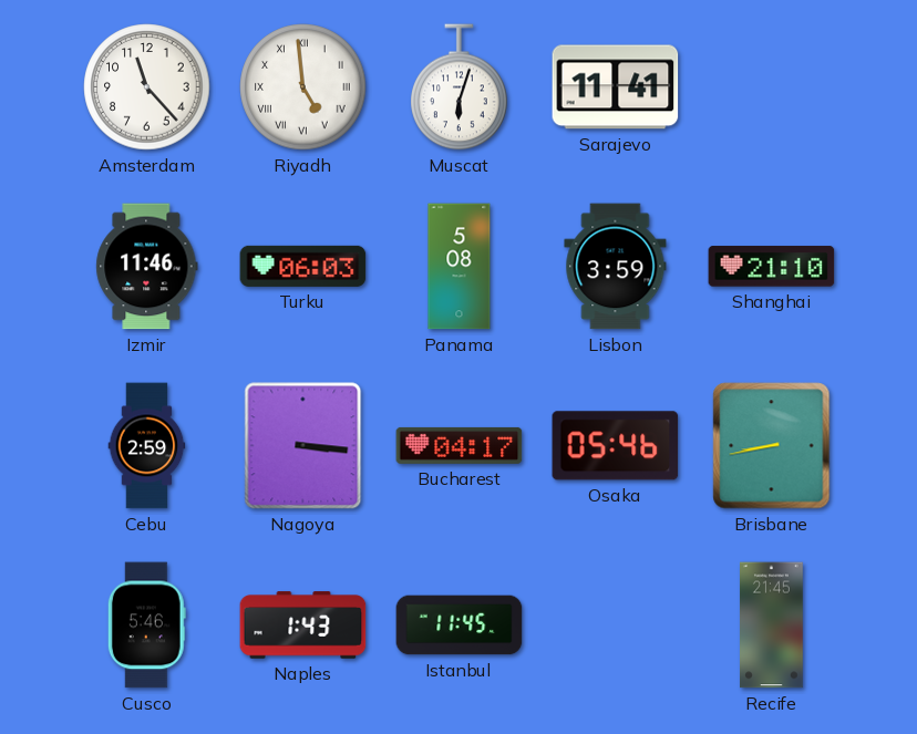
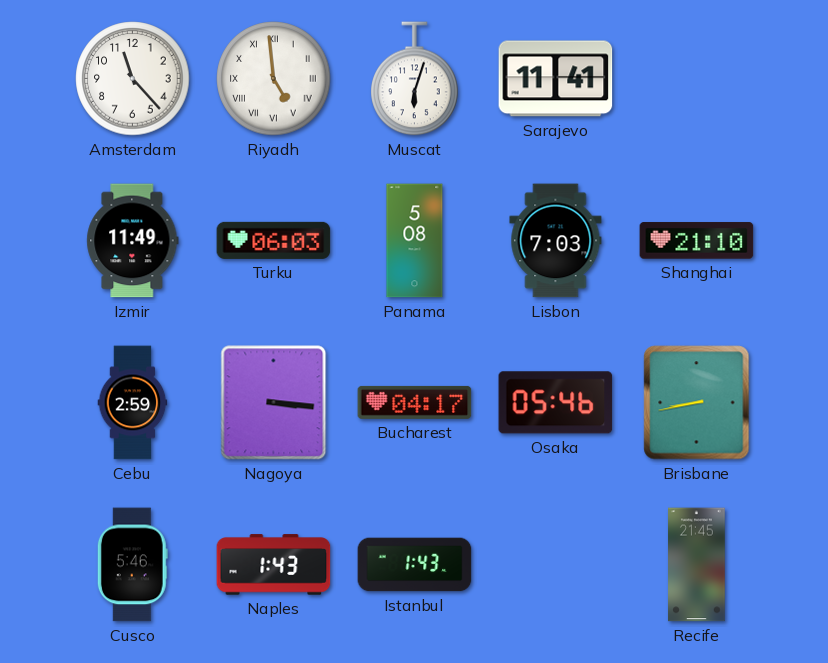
Izmir: 11:46 -> 11:49 (133, 241)
Lisbon: 3:59 -> 7:03 (556, 241)
Istanbul: 11:45 -> 1:43 (415, 565)
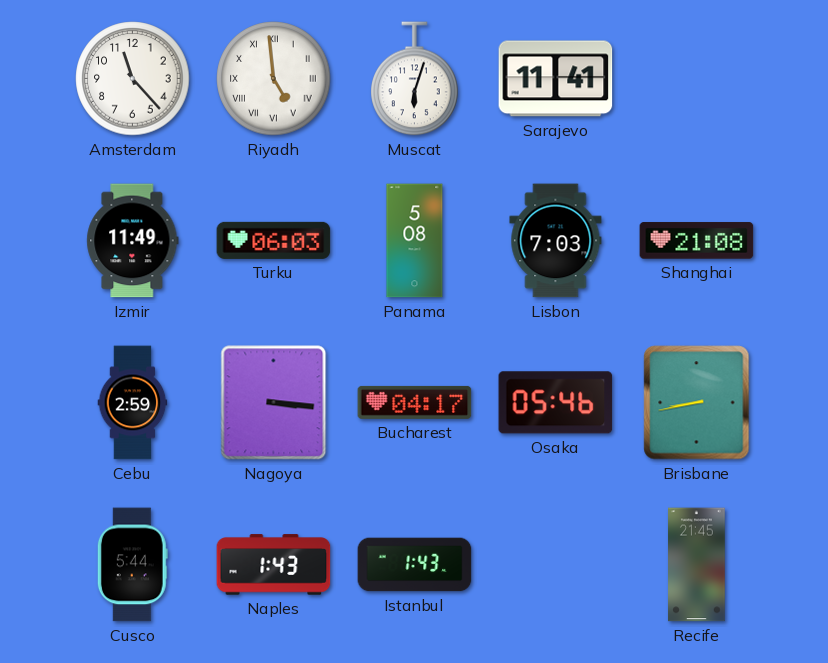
Shanghai: 21:10 -> 21:08 (697, 241)
Cusco: 5:46 -> 5:44 (132, 565)
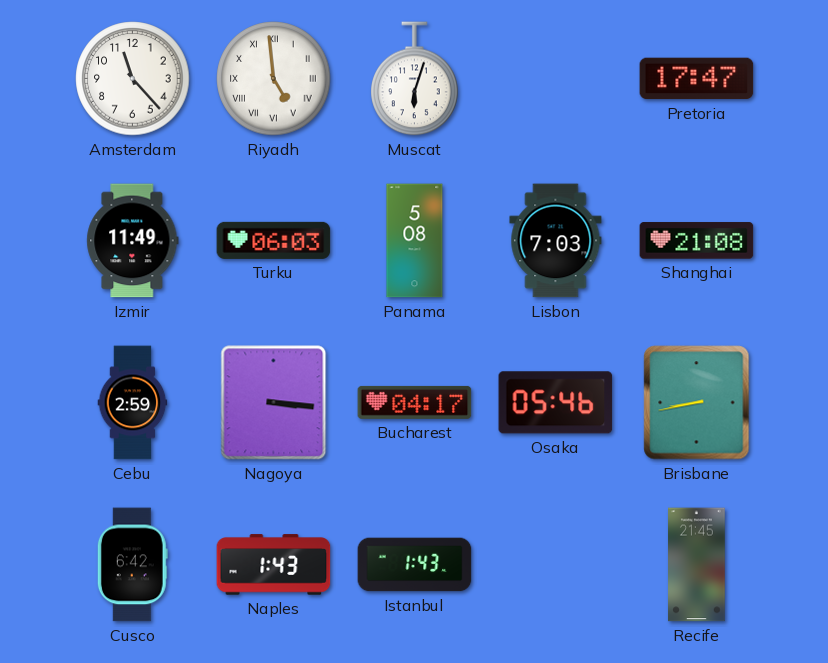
Sarajevo: 11:41 -> none (556, 79)
Pretoria: none -> 17:47 (697, 79)
Cusco: 5:44 -> 6:42 (132, 565)
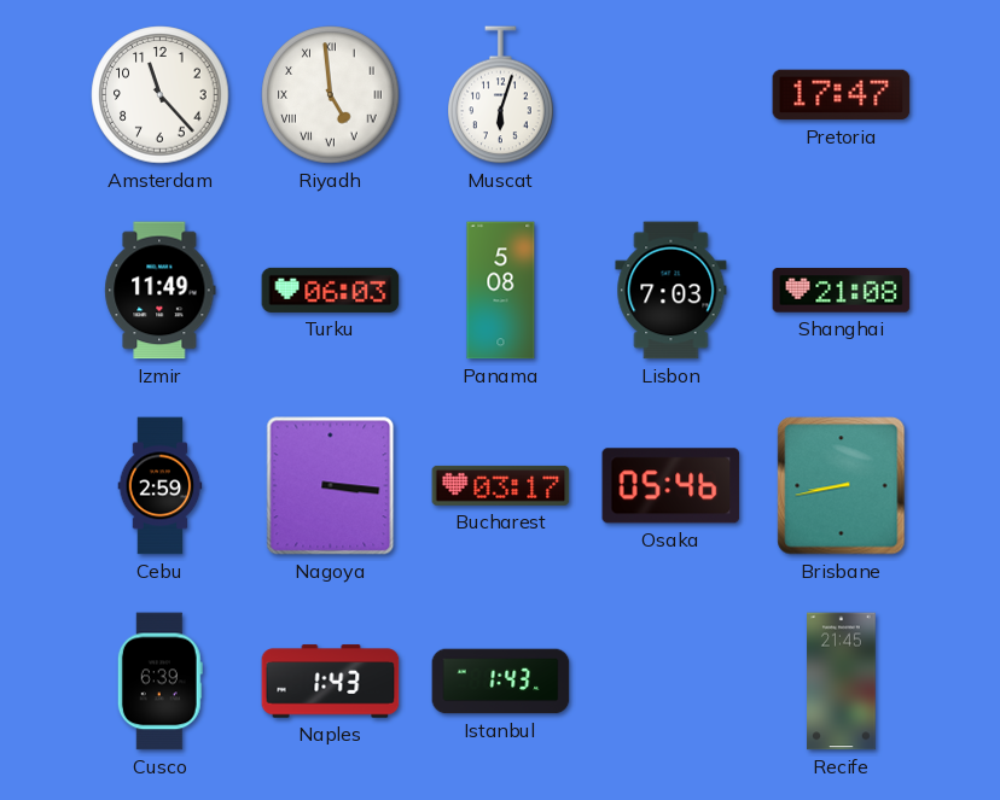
Bucharest: 04:17 -> 03:17 (501, 485)
Cusco: 6:42 -> 6:39 (159, 682)
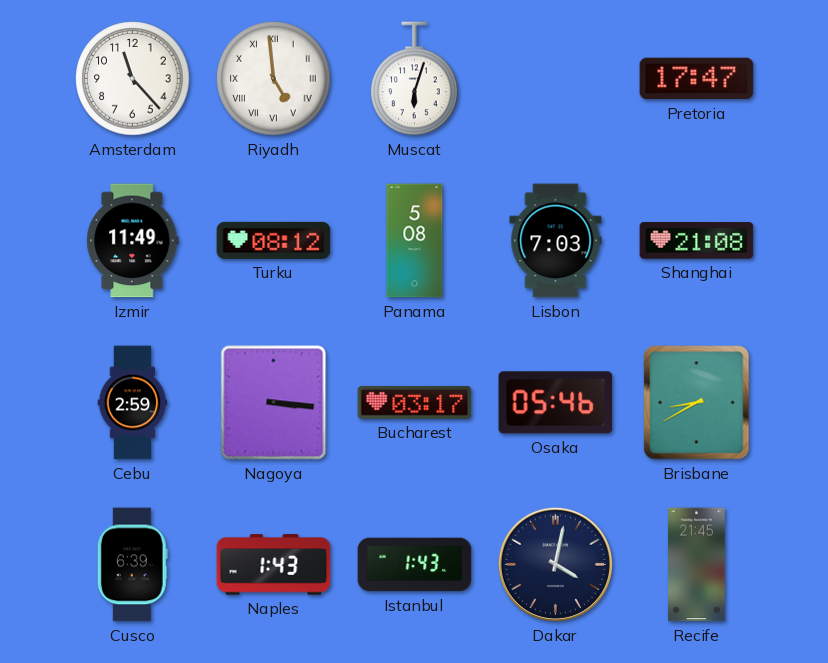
Turku: 06:03 -> 08:12 (274, 240)
Brisbane: 8:43 -> 8:40 (697, 403)
Dakar: none -> 4:02 (555, 564)
